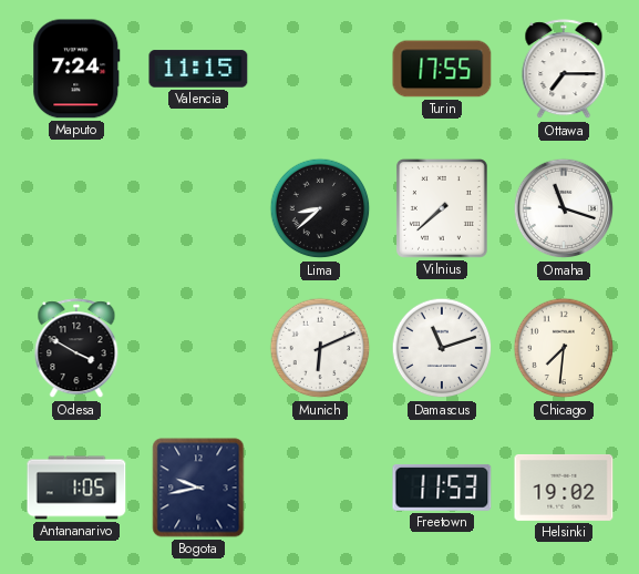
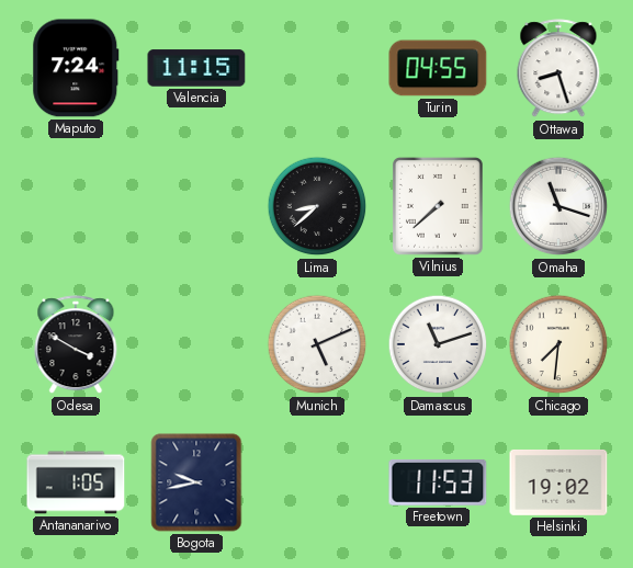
Turin: 17:55 -> 04:55 (438, 68)
Ottawa: 7:15 -> 8:27 (558, 69)
Munich: 6:11 -> 5:11 (317, 344)
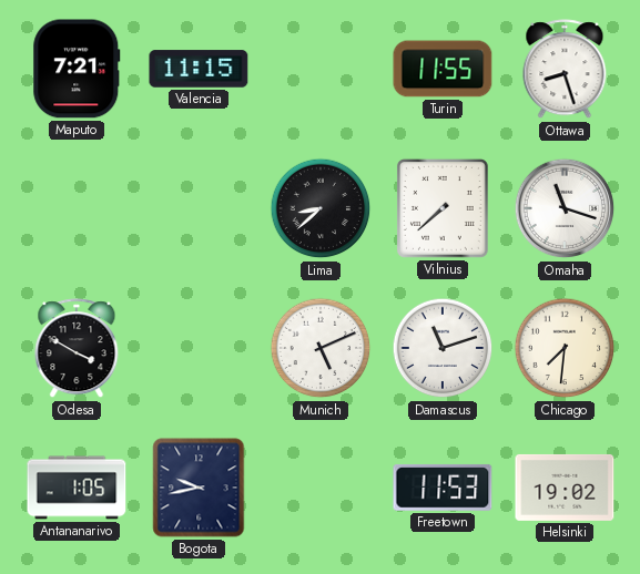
Maputo: 7:24 -> 7:21 (77, 69)
Turin: 04:55 -> 11:55 (443, 69)
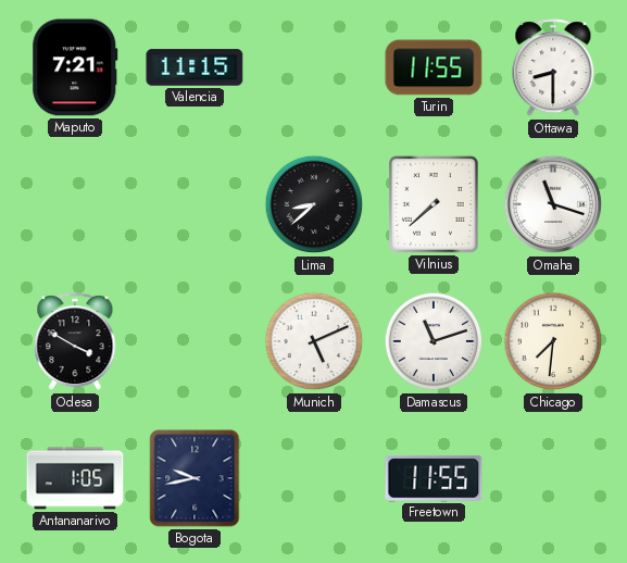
Ottawa: 8:27 -> 8:30 (553, 68)
Freetown: 11:53 -> 11:55 (434, 478)
Helsinki: 19:02 -> none (565, 488)
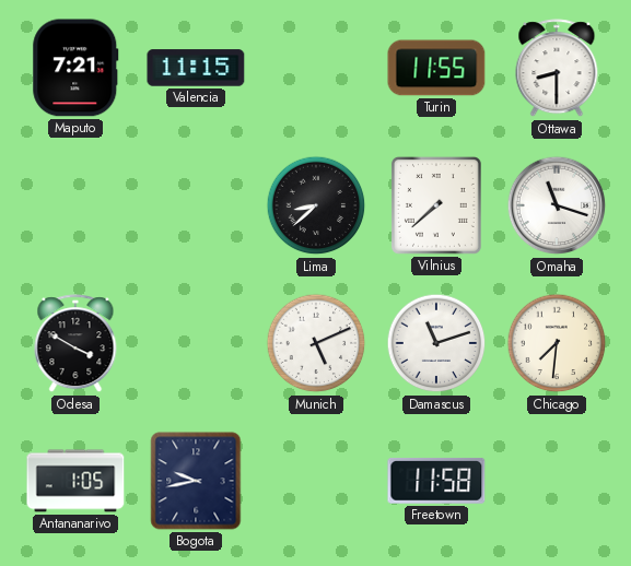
Freetown: 11:55 -> 11:58 (436, 481)
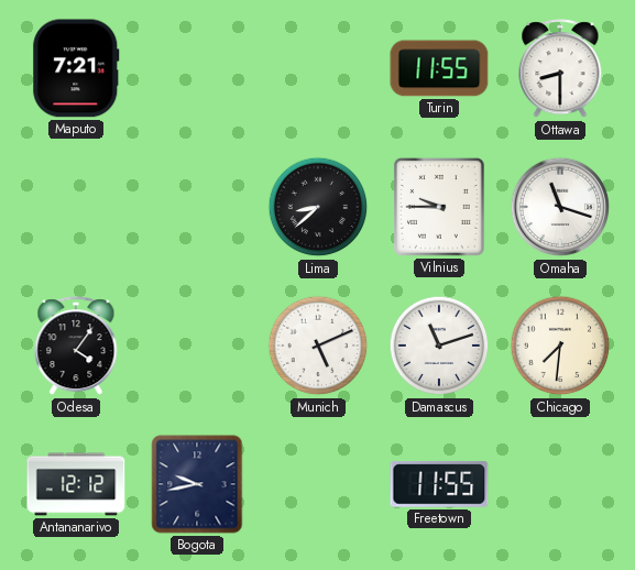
Valencia: 11:15 -> none (196, 68)
Vilnius: 7:38 -> 9:45 (439, 207)
Odesa: 3:50 -> 4:06 (76, 347)
Antananarivo: 1:05 -> 12:12 (76, 484)
Freetown: 11:58 -> 11:55 (439, 484)
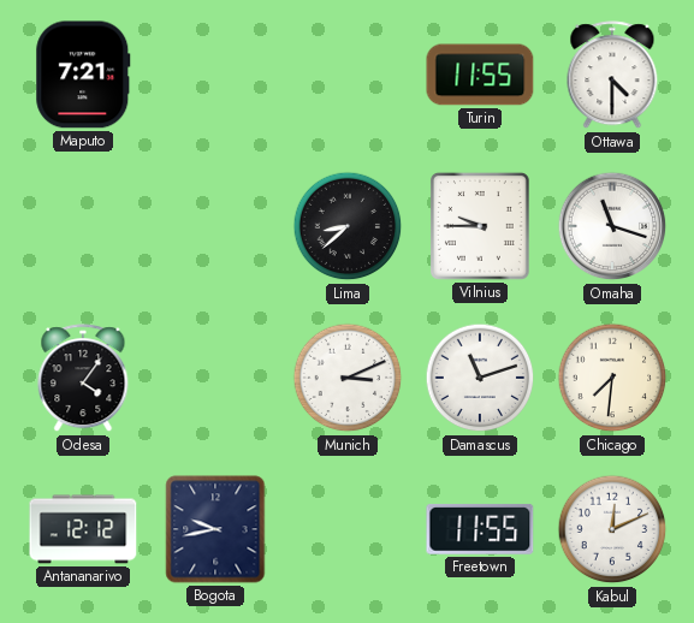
Ottawa: 8:30 -> 4:30 (612, 76)
Munich: 5:11 -> 3:11 (348, 378)
Kabul: none -> 12:11 (612, 529)
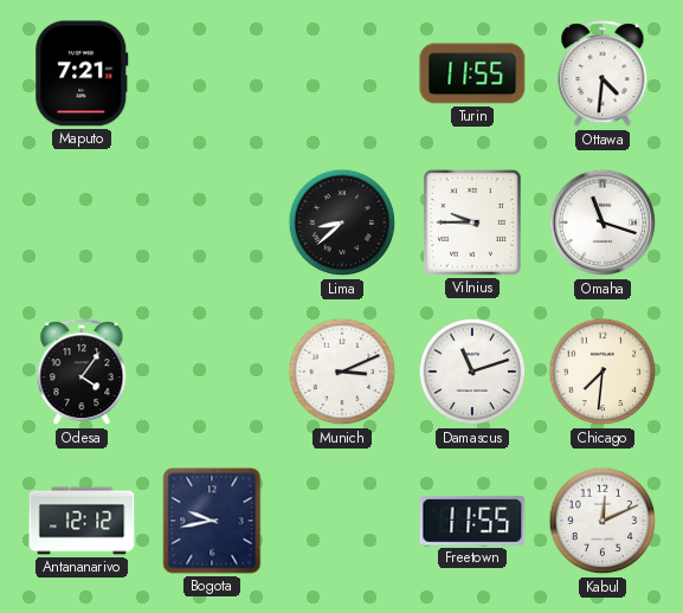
Ottawa: 4:30 -> 4:31 (603, 75)
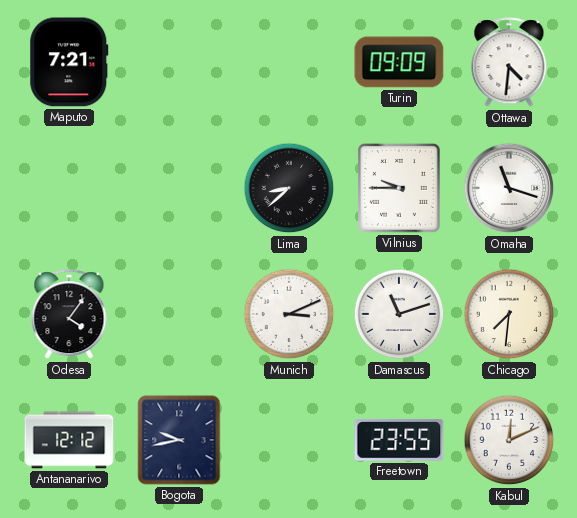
Turin: 11:55 -> 09:09 (399, 62)
Freetown: 11:55 -> 23:55 (399, 440)
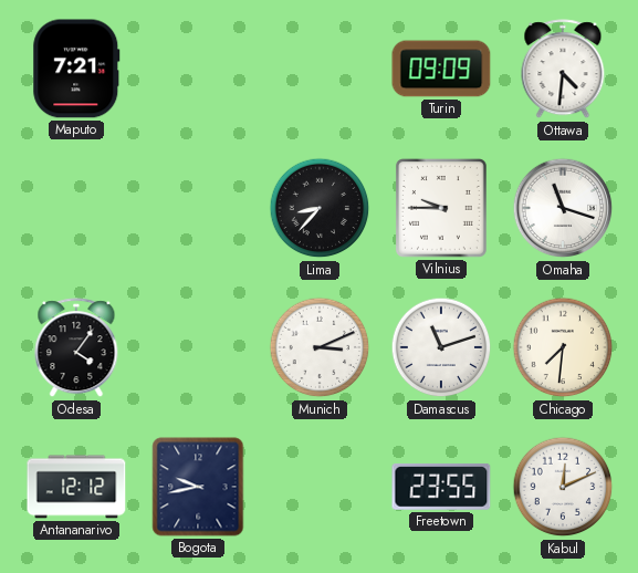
Lima: 8:38 -> 8:37 (320, 208)
